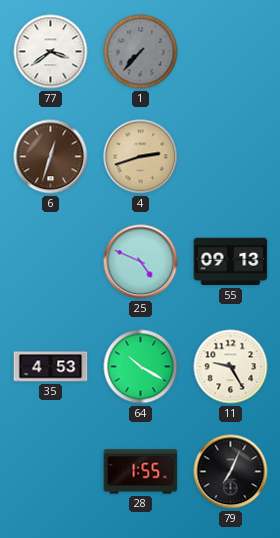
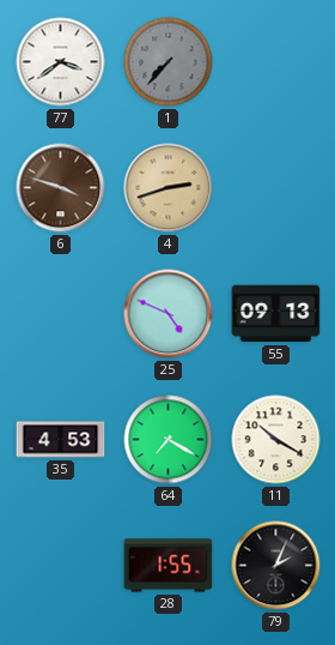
6: 12:33 -> 3:48 (61, 188)
64: 10:20 -> 7:20 (169, 440)
11: 9:25 -> 10:20 (276, 440)
79: 7:04 -> 2:04 (276, 566)
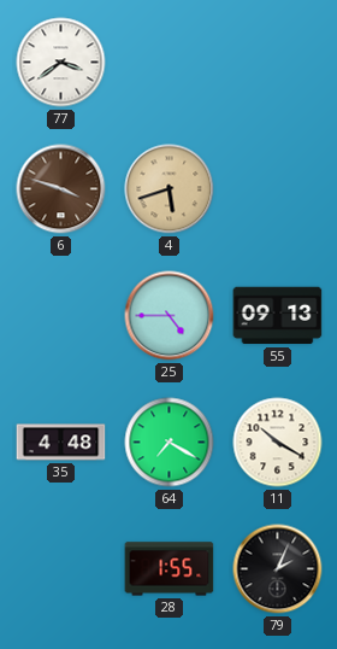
1: 7:37 -> none (169, 62)
4: 2:42 -> 5:42 (170, 189)
25: 4:49 -> 4:45 (170, 316)
35: 4:53 -> 4:48 (61, 443)
